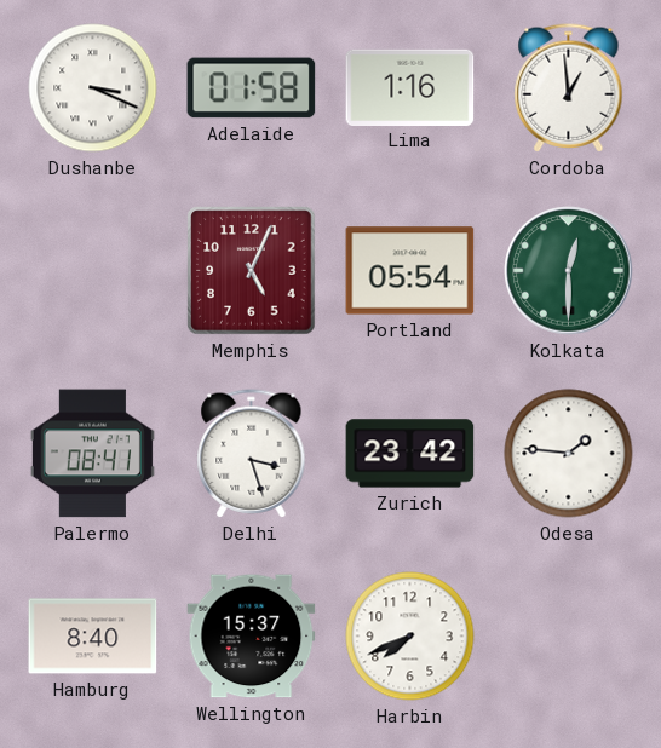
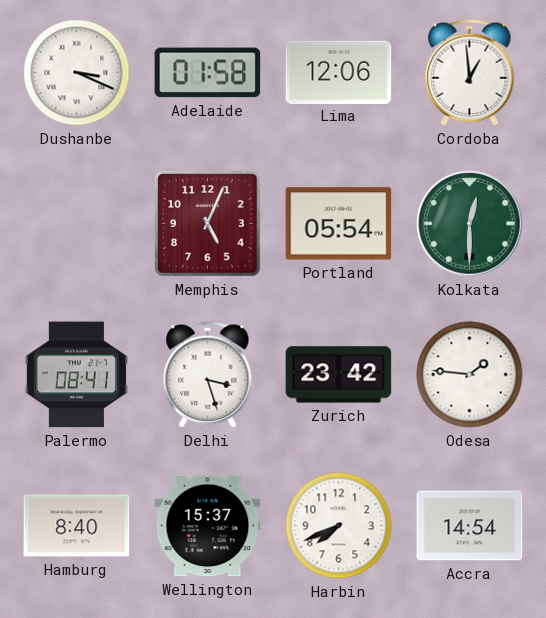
Lima: 1:16 -> 12:06 (339, 72)
Accra: none -> 14:54 (470, 526)
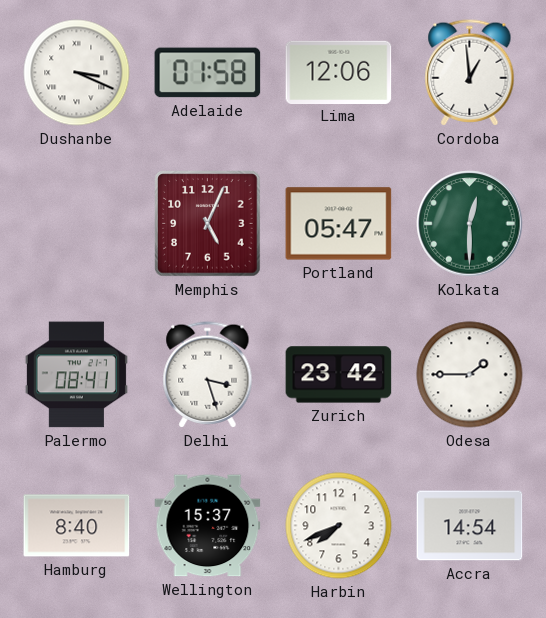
Portland: 05:54 -> 05:47 (339, 224)
Odesa: 1:46 -> 1:45 (470, 375)
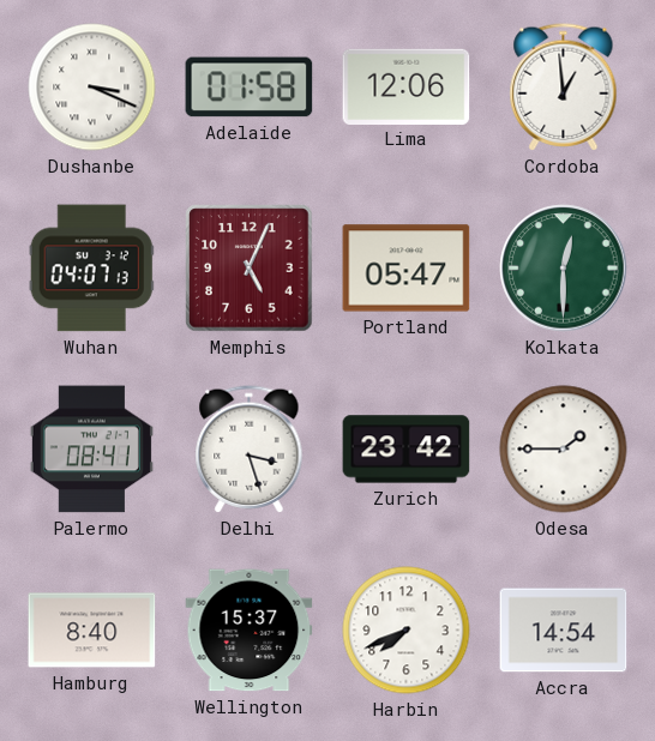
Wuhan: none -> 04:07 (91, 269)
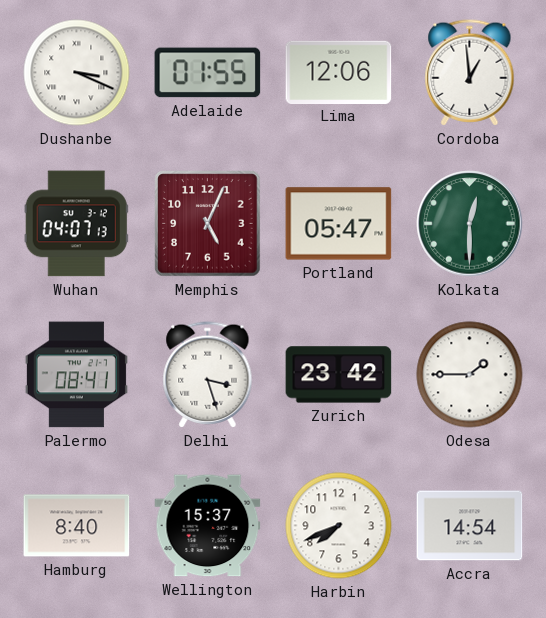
Adelaide: 01:58 -> 01:55 (208, 73)
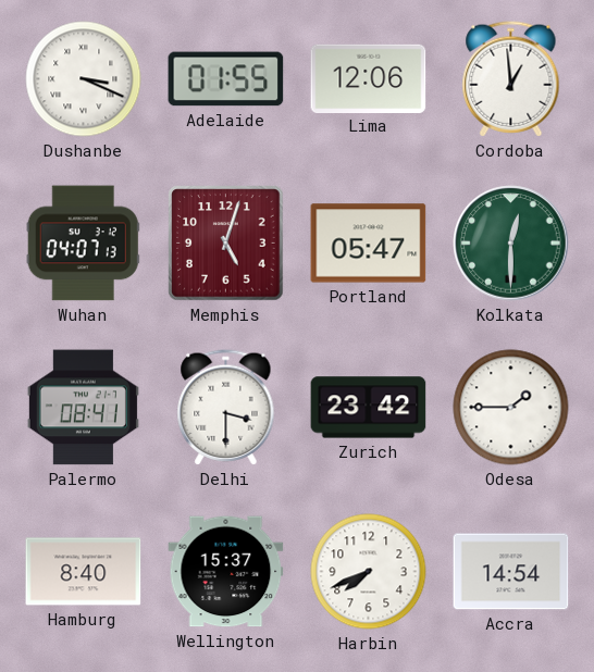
Memphis: 5:04 -> 5:03 (226, 244)
Delhi: 3:27 -> 3:30 (226, 408)
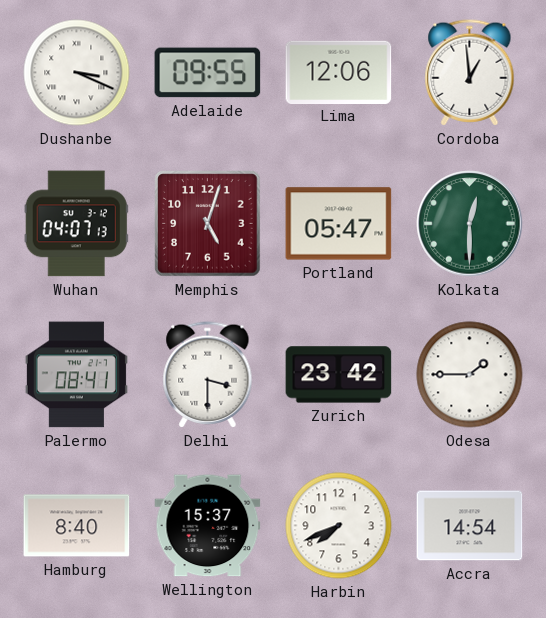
Adelaide: 01:55 -> 09:55 (208, 73)
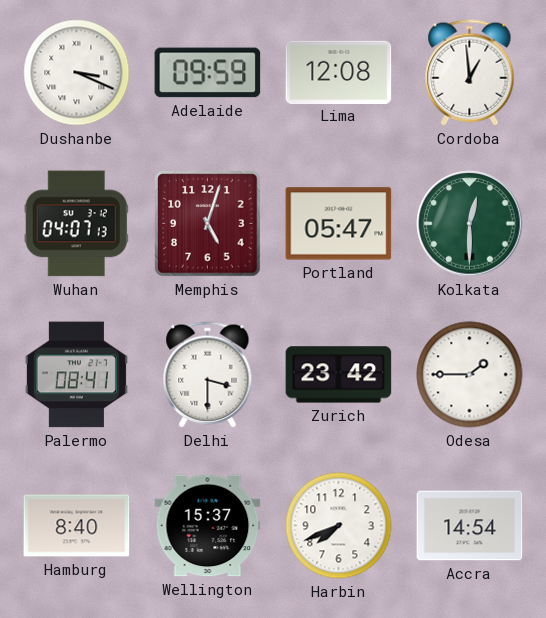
Adelaide: 09:55 -> 09:59 (208, 73)
Lima: 12:06 -> 12:08 (339, 72)
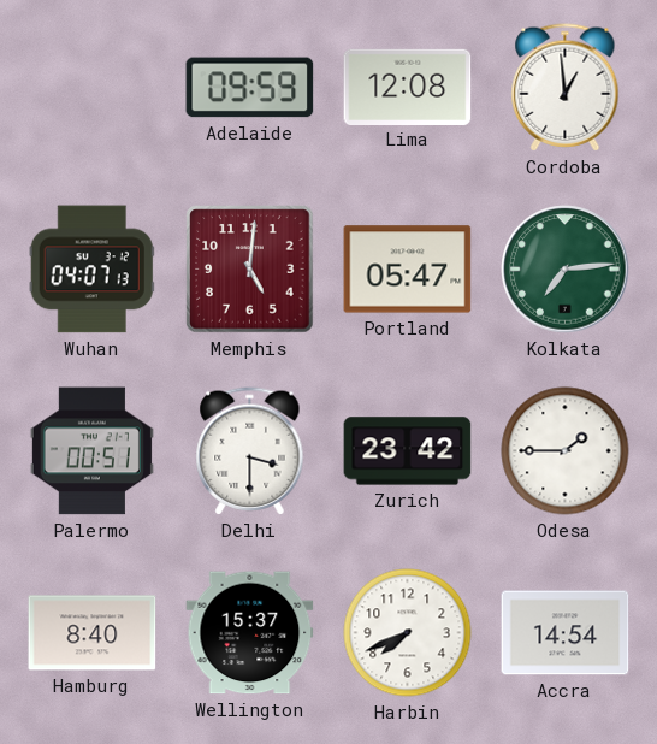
Dushanbe: 3:19 -> none (77, 73)
Memphis: 5:03 -> 5:01 (250, 270)
Kolkata: 12:30 -> 7:14 (566, 270)
Palermo: 08:41 -> 00:51 (91, 451)
